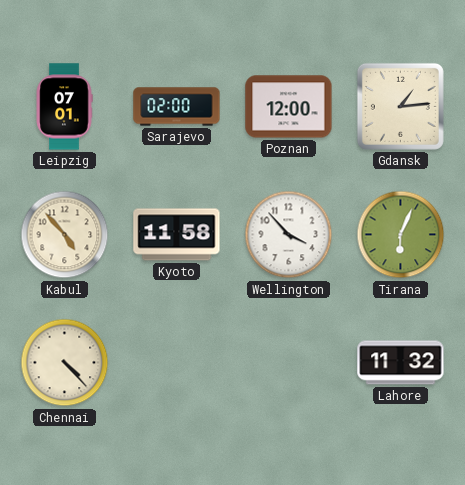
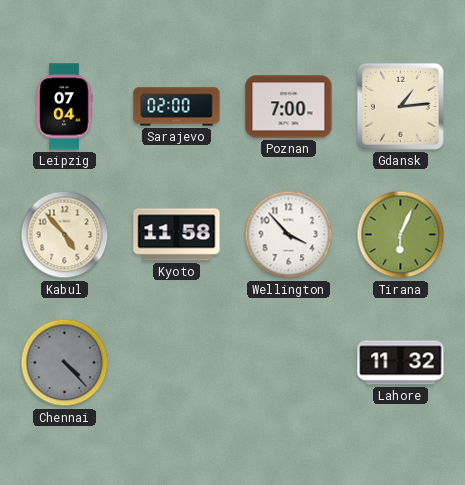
Leipzig: 07:01 -> 07:04 (64, 107)
Poznan: 12:00 -> 7:00 (289, 107)
Chennai dial: cream -> grey (65, 363)
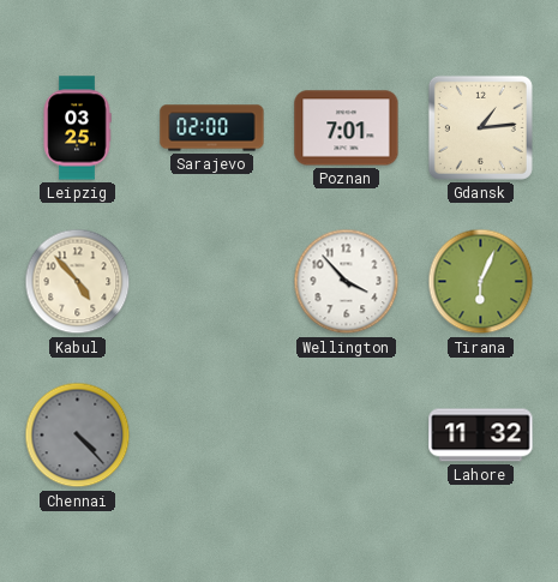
Leipzig: 07:04 -> 03:25 (77, 128)
Poznan: 7:00 -> 7:01 (347, 128)
Kyoto: 11:58 -> none (177, 235)
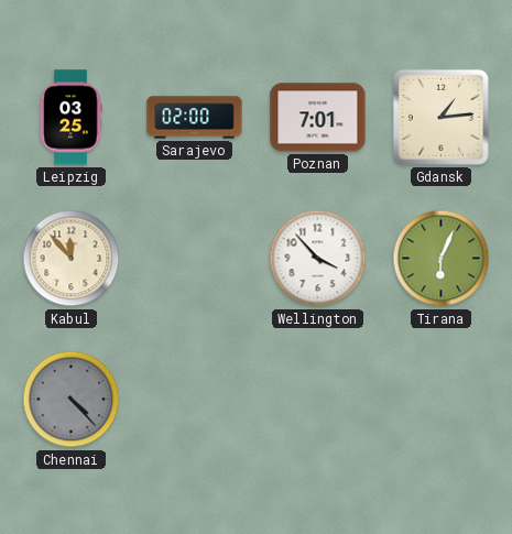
Kabul: 4:53 -> 11:53 (72, 259)
Lahore: 11:32 -> none (481, 436)
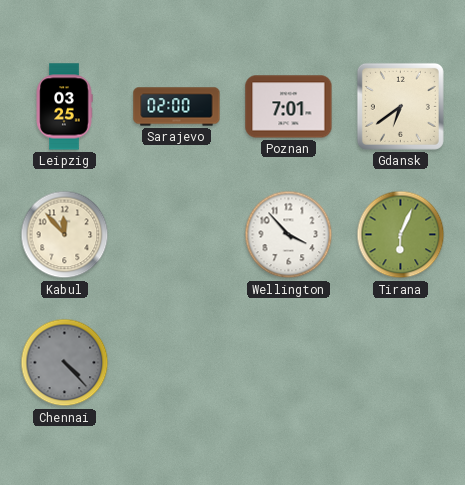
Gdansk: 1:14 -> 6:39 (400, 106)
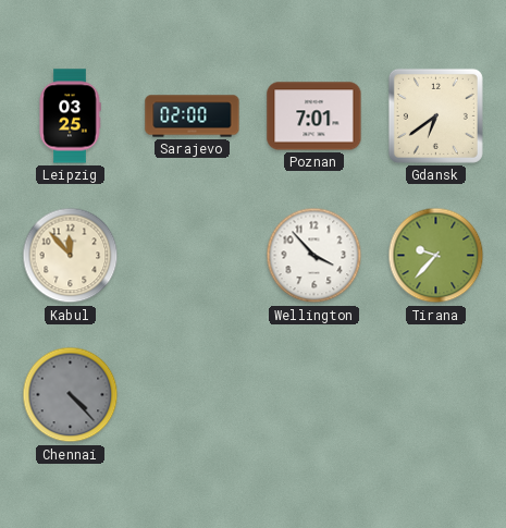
Tirana: 6:04 -> 9:37 (436, 256)
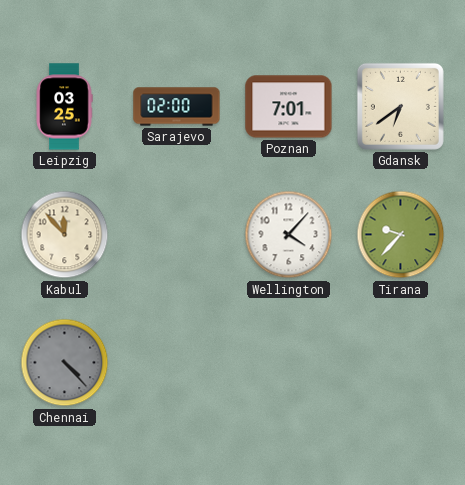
Wellington: 3:53 -> 4:07 (289, 235)
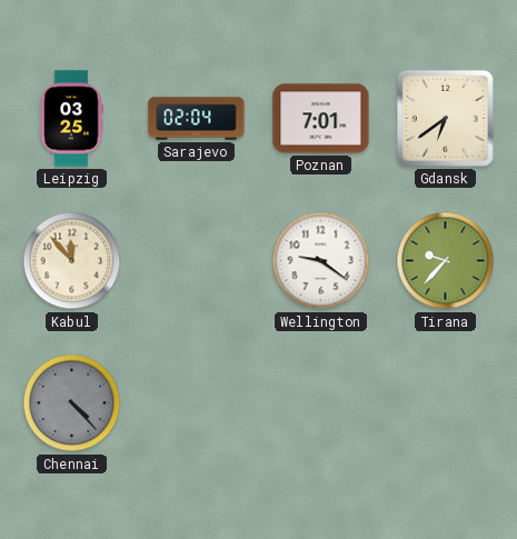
Sarajevo: 02:00 -> 02:04 (197, 119)
Wellington: 4:07 -> 9:21 (321, 261)
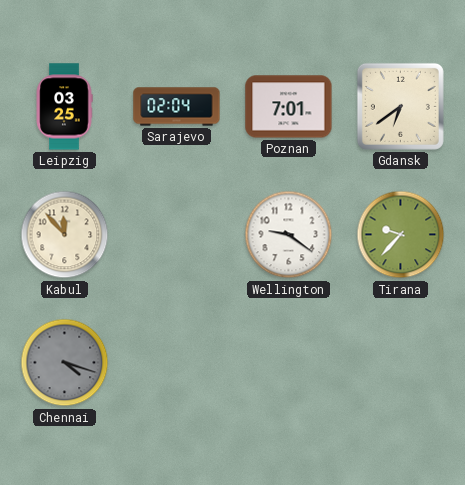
Chennai: 4:23 -> 4:18 (65, 363)
